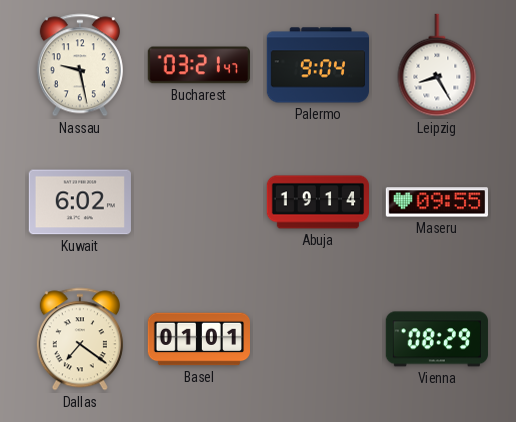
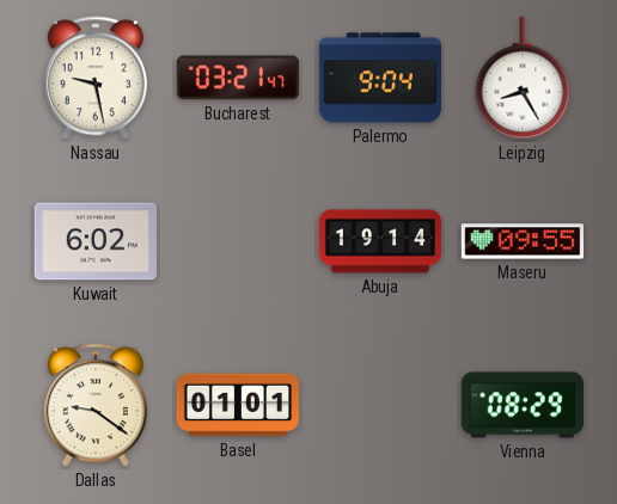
Dallas: 7:21 -> 9:21 (96, 405)
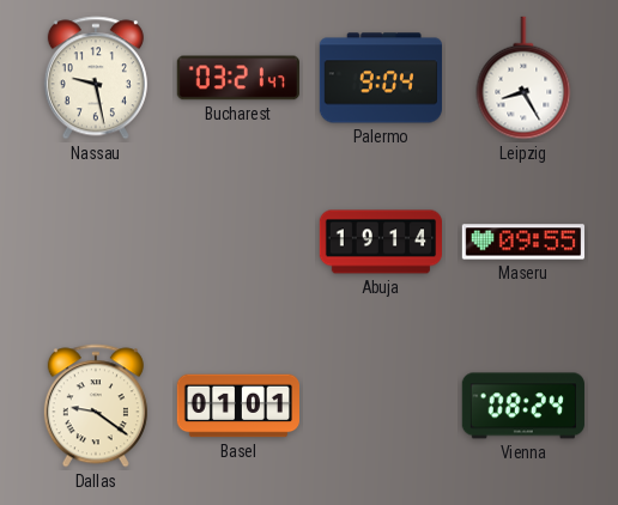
Kuwait: 6:02 -> none (96, 241)
Vienna: 08:29 -> 08:24 (523, 406)
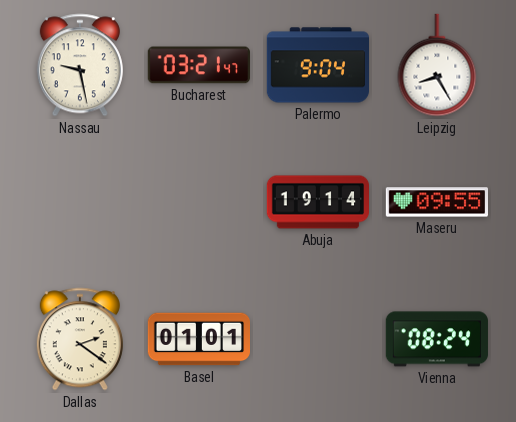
Dallas: 9:21 -> 2:21 (80, 339)
